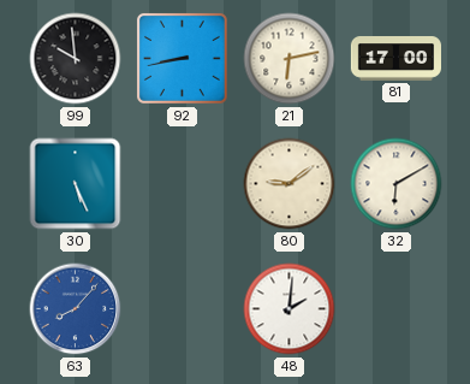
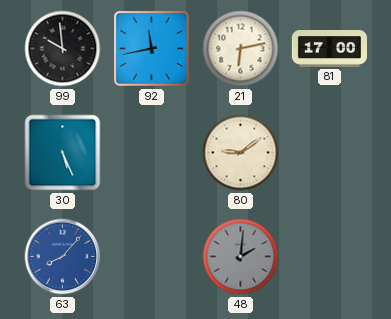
92: 8:43 -> 11:43 (151, 48)
32: 6:10 -> none (397, 184)
48 dial: white -> grey (241, 257)
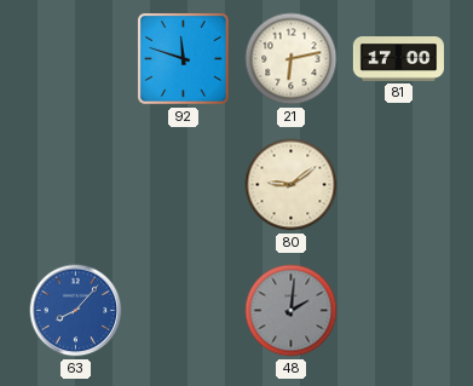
99: 9:59 -> none (63, 49)
92: 11:43 -> 11:48 (183, 58)
30: 5:26 -> none (63, 153)
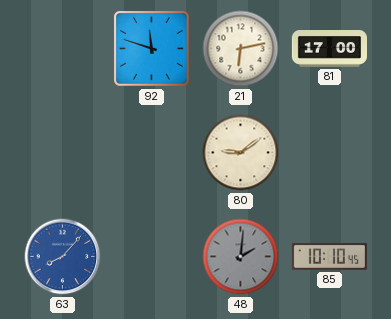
85: none -> 10:10 (329, 256)
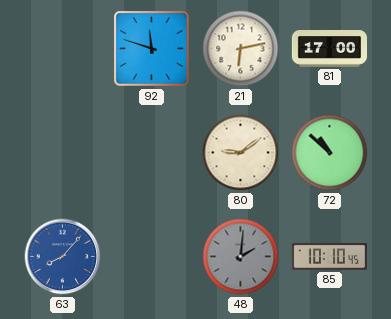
72: none -> 10:52 (330, 153)
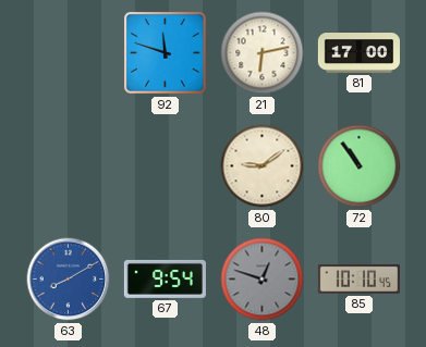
72: 10:52 -> 10:54 (360, 166)
63: 8:07 -> 8:10 (69, 280)
67: none -> 9:54 (165, 278)
48: 2:01 -> 12:48 (263, 280)
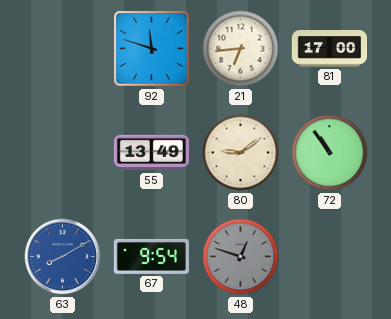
21: 6:13 -> 6:44 (241, 49)
55: none -> 13:49 (151, 153)
85: 10:10 -> none (358, 278)
